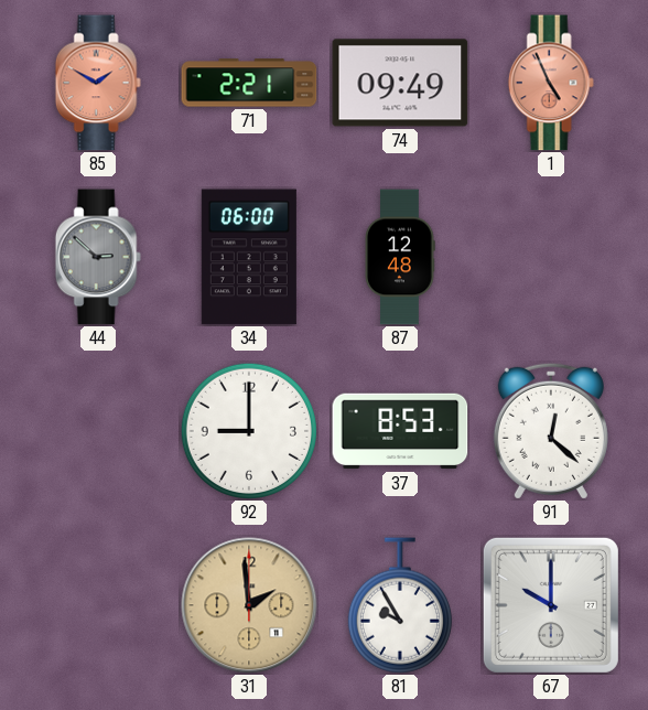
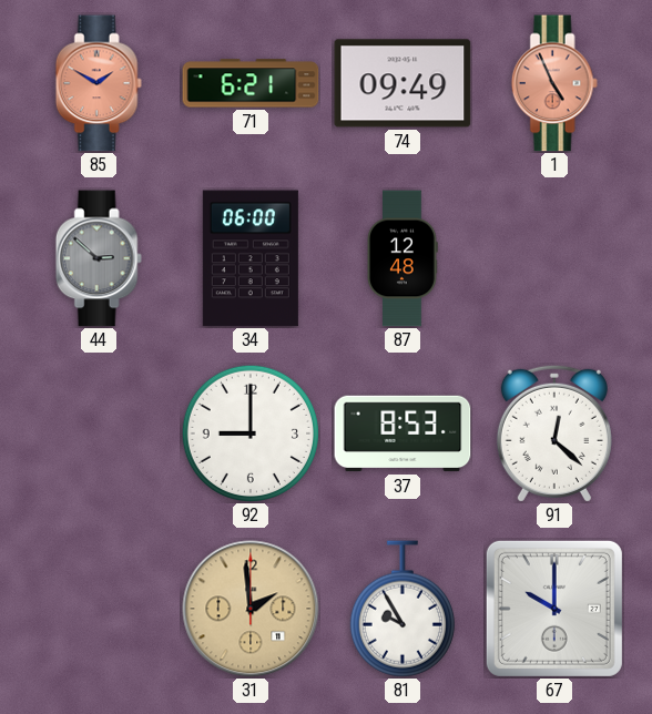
71: 2:21 -> 6:21 (251, 83)
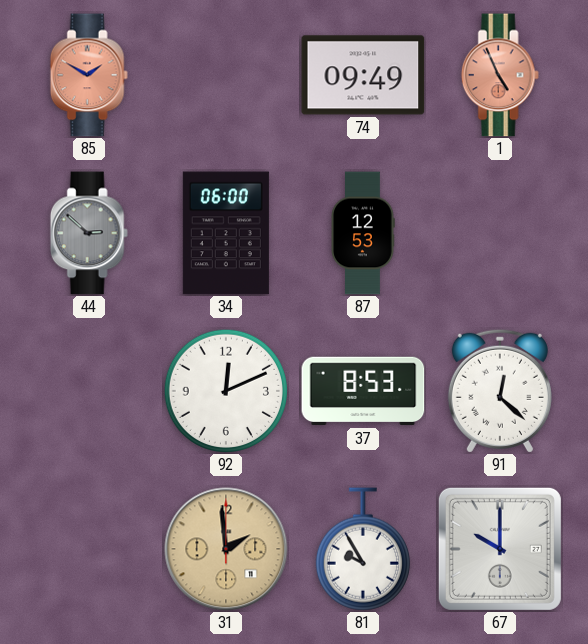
71: 6:21 -> none (251, 83)
87: 12:48 -> 12:53 (363, 233)
92: 9:00 -> 12:11 (226, 391)
